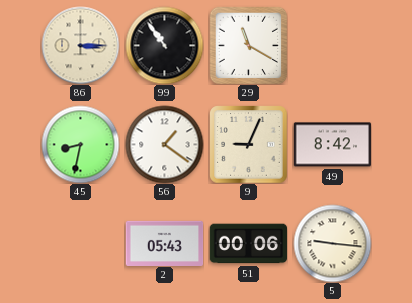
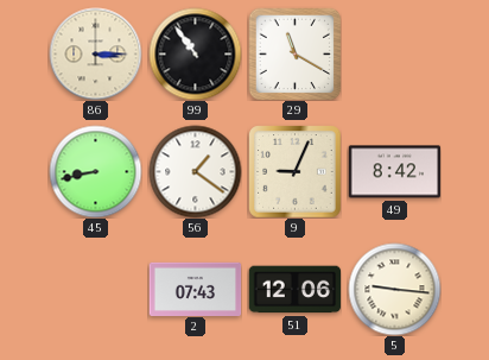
45: 8:32 -> 8:43 (95, 171)
2: 05:43 -> 07:43 (195, 289)
51: 00:06 -> 12:06 (294, 290)
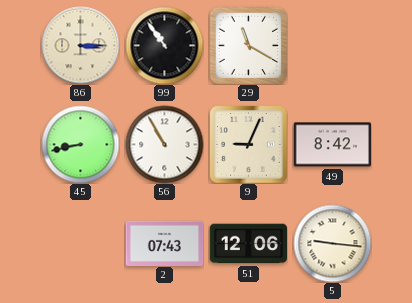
56: 1:21 -> 10:55 (164, 144)
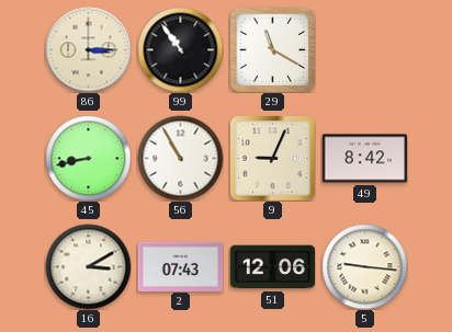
16: none -> 3:10 (88, 266)
